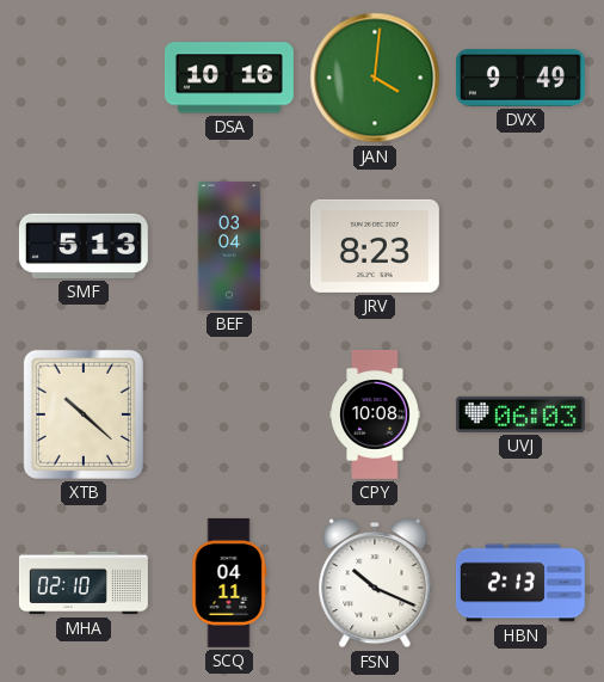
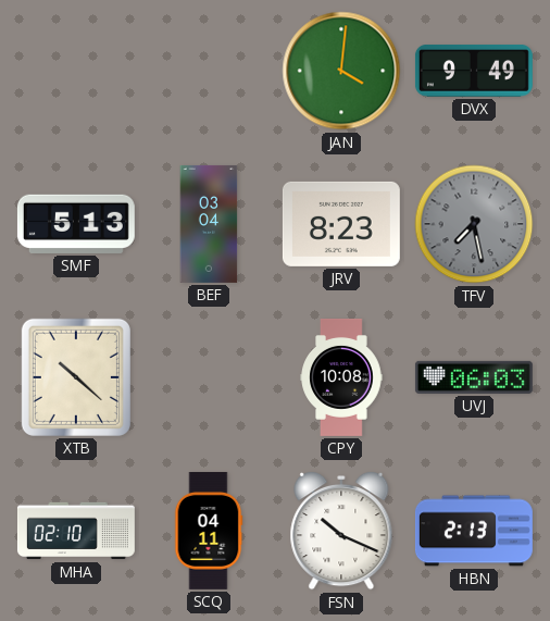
DSA: 10:16 -> none (229, 78)
TFV: none -> 7:28 (474, 224)
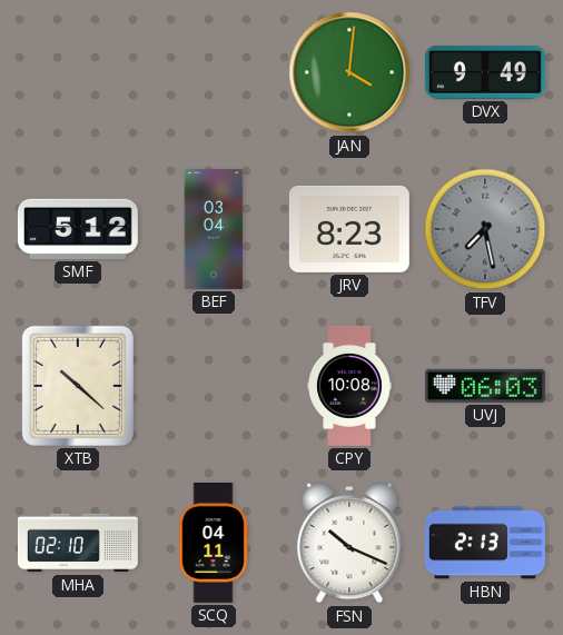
SMF: 5:13 -> 5:12 (78, 229)
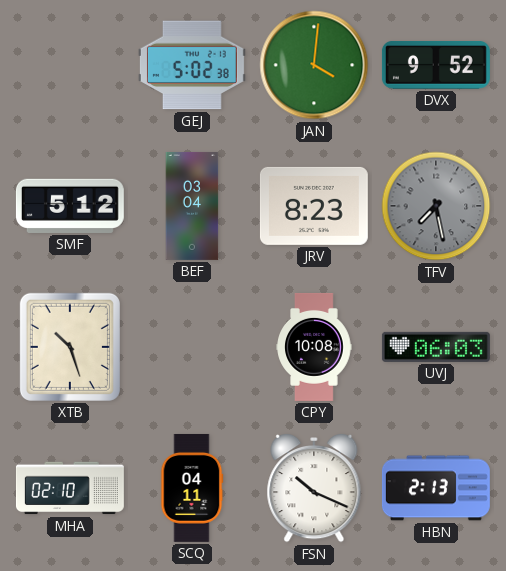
GEJ: none -> 5:02 (192, 65)
DVX: 9:49 -> 9:52 (436, 66)
XTB: 10:22 -> 10:27 (70, 347)
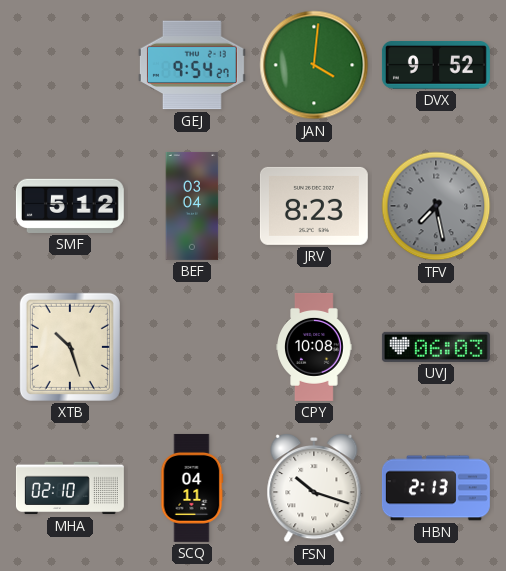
GEJ: 5:02 -> 9:54 (192, 65)
FSN: 10:19 -> 10:18 (314, 488)
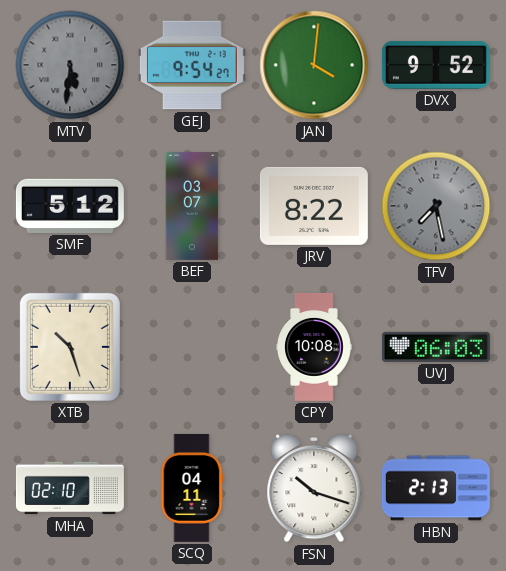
MTV: none -> 5:31 (70, 65)
BEF: 03:04 -> 03:07 (192, 206)
JRV: 8:23 -> 8:22 (314, 206)
